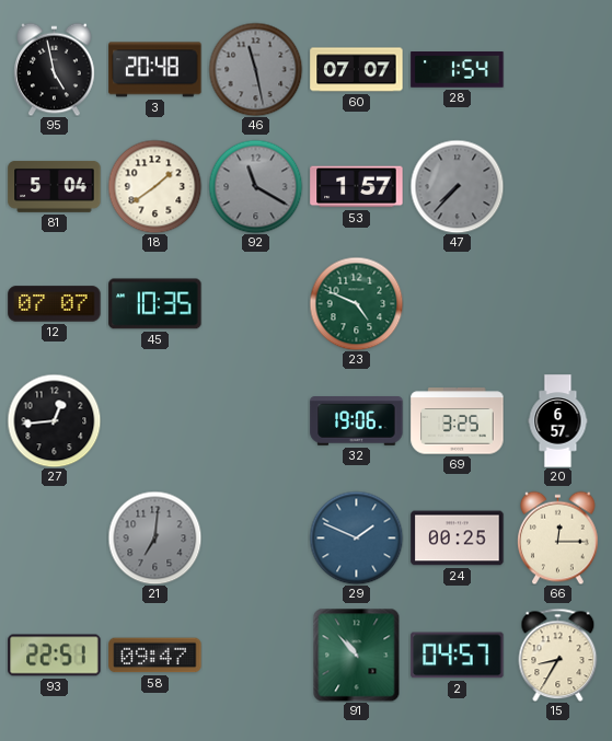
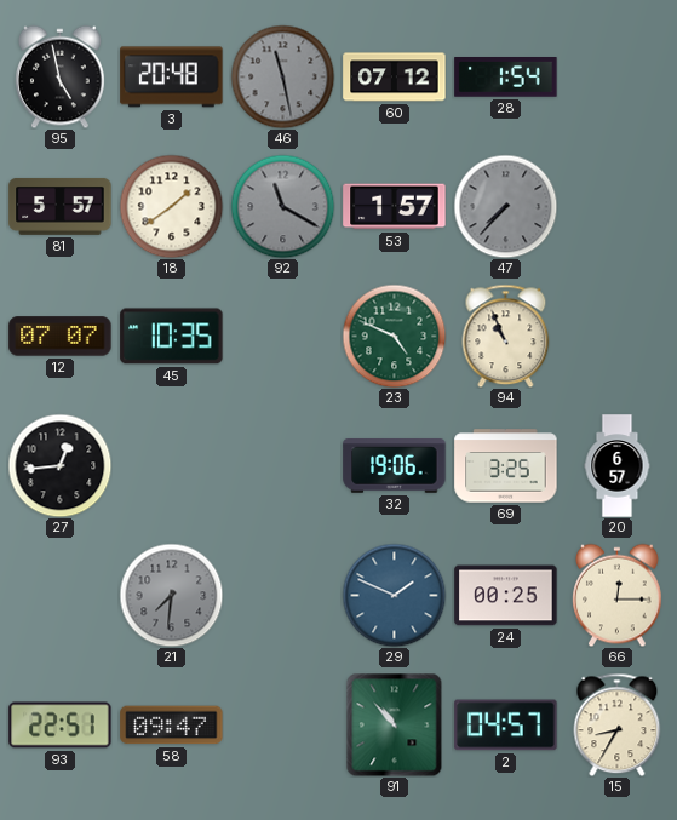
60: 07:07 -> 07:12 (395, 78)
81: 5:04 -> 5:57 (61, 206)
94: none -> 10:56 (506, 336)
21: 7:01 -> 7:31 (171, 595)
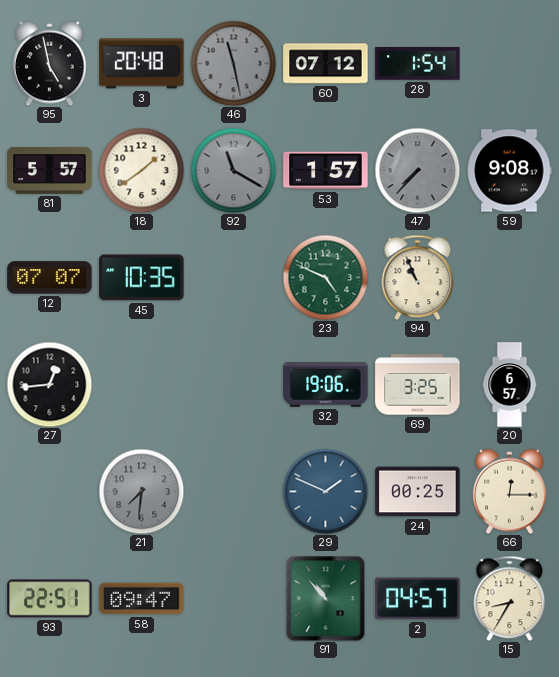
59: none -> 9:08 (509, 171)
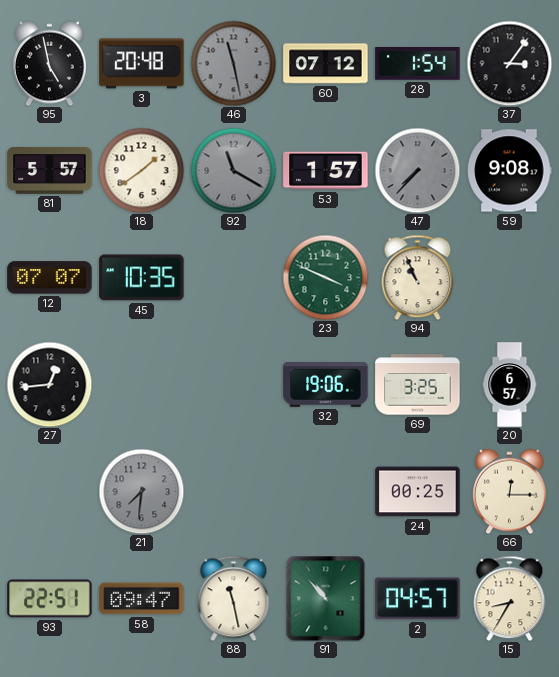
37: none -> 3:06 (509, 63)
23: 4:49 -> 3:49 (325, 277)
29: 1:49 -> none (325, 491)
88: none -> 11:28 (234, 598)
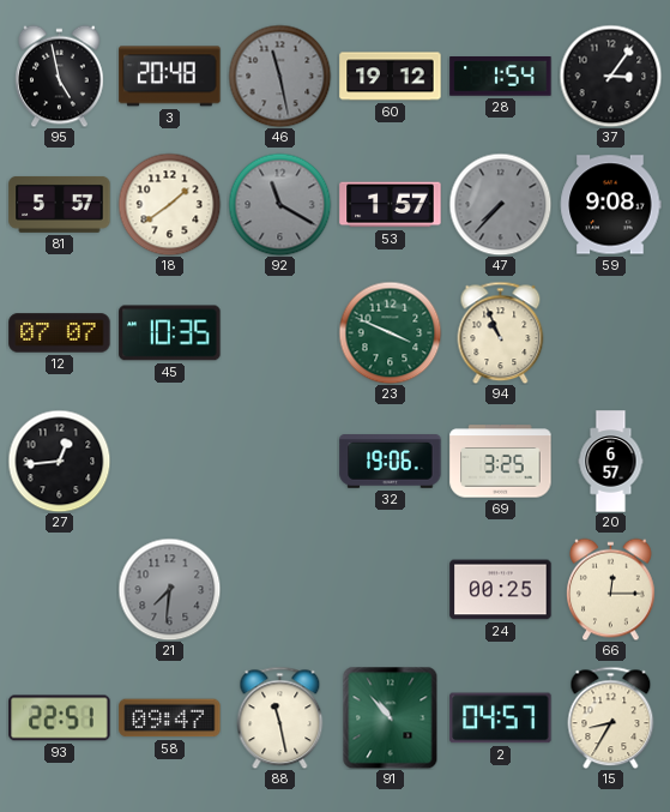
60: 07:12 -> 19:12 (391, 77)
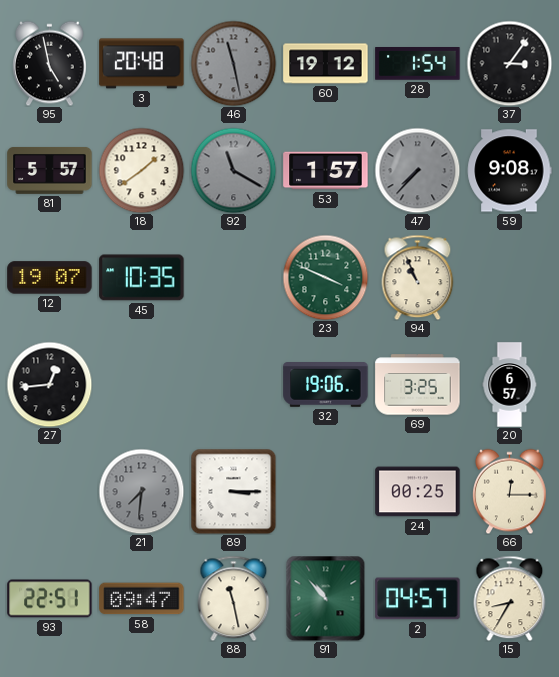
12: 07:07 -> 19:07 (50, 278)
89: none -> 3:15 (233, 491)
